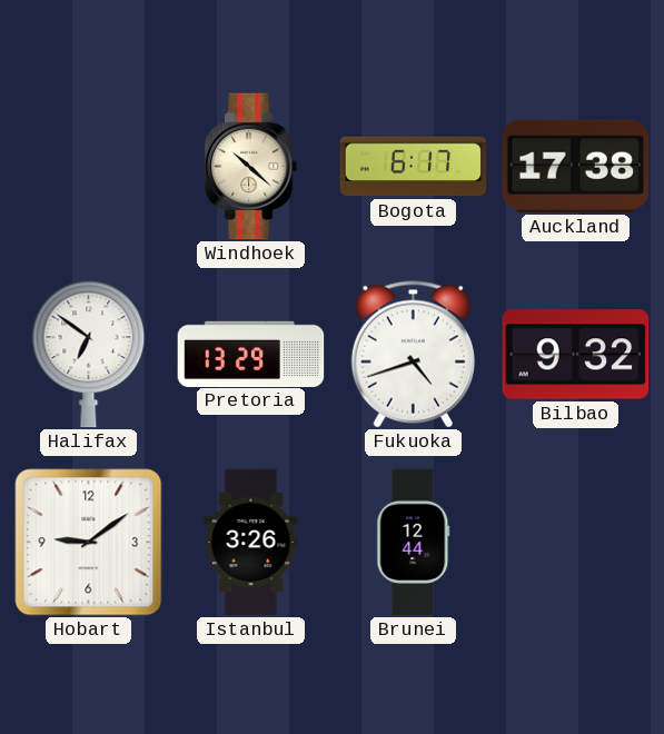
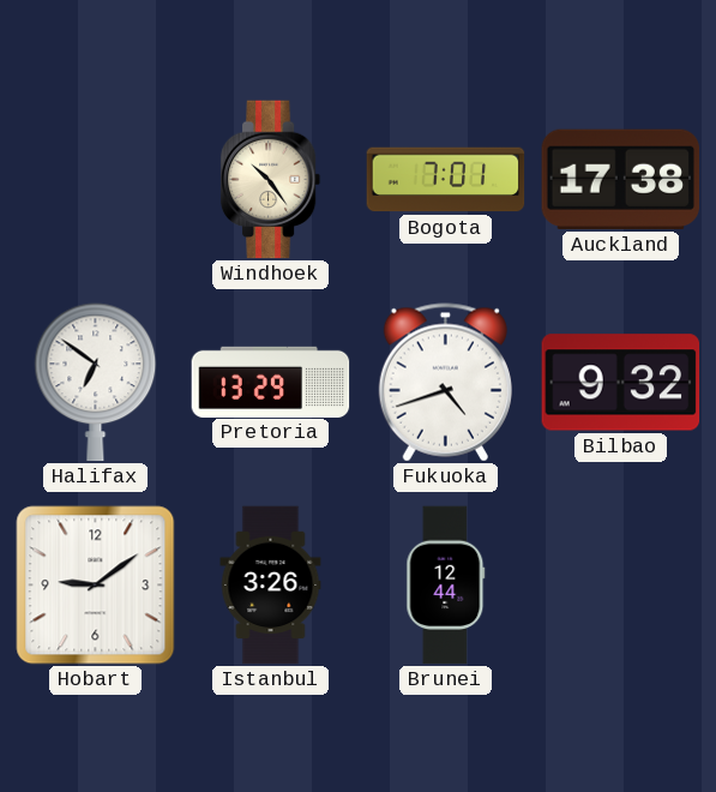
Windhoek: 10:22 -> 10:24 (271, 180)
Bogota: 6:17 -> 7:01 (446, 180)
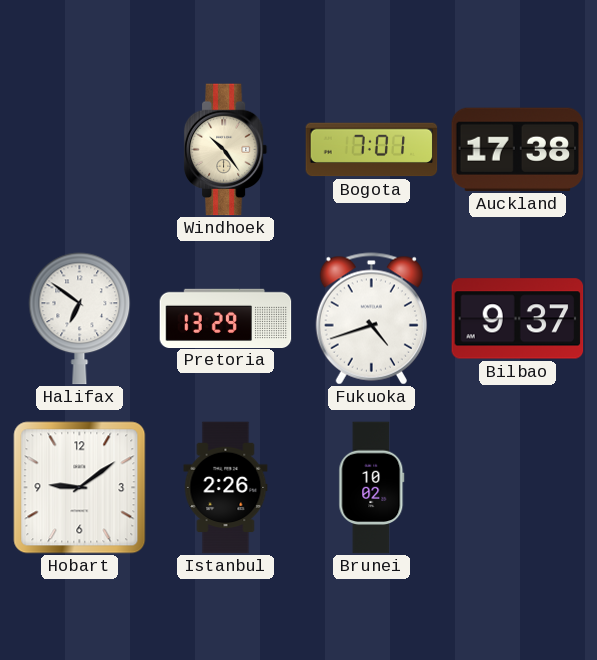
Bilbao: 9:32 -> 9:37 (518, 319)
Istanbul: 3:26 -> 2:26 (226, 488)
Brunei: 12:44 -> 10:02 (372, 488)
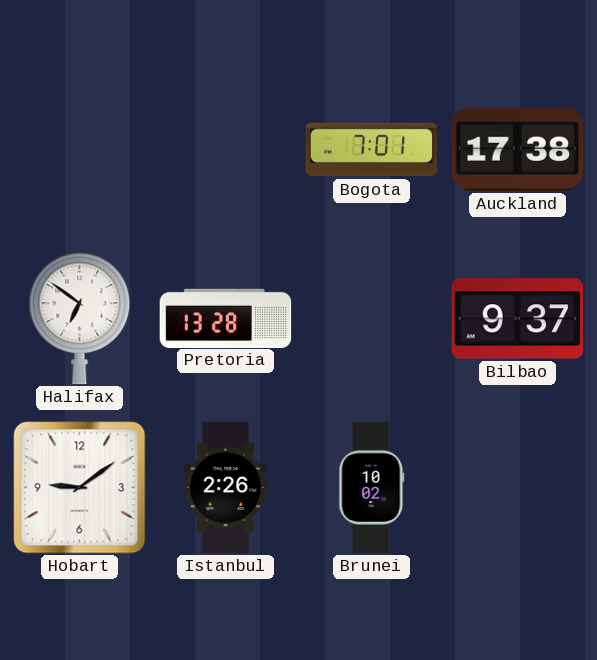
Windhoek: 10:24 -> none (226, 150)
Pretoria: 13:29 -> 13:28 (226, 318)
Fukuoka: 4:42 -> none (371, 319)
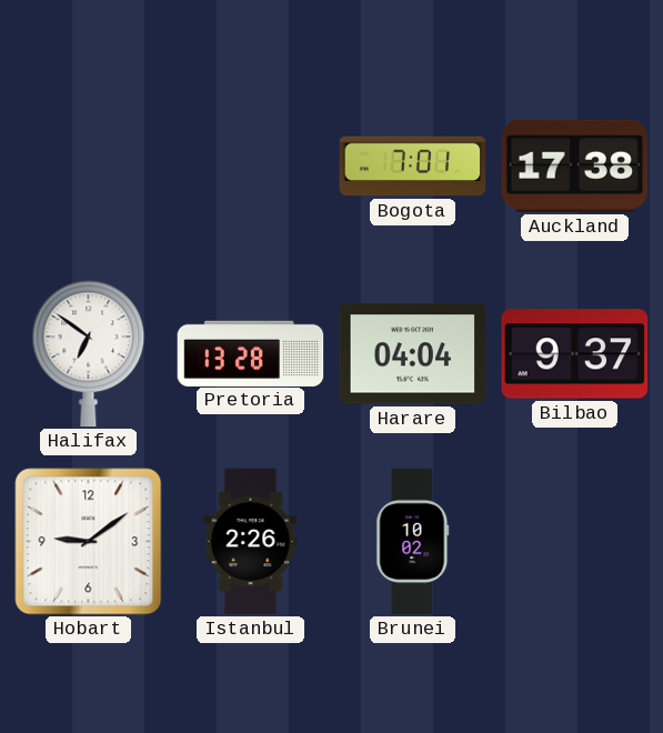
Harare: none -> 04:04 (413, 354)
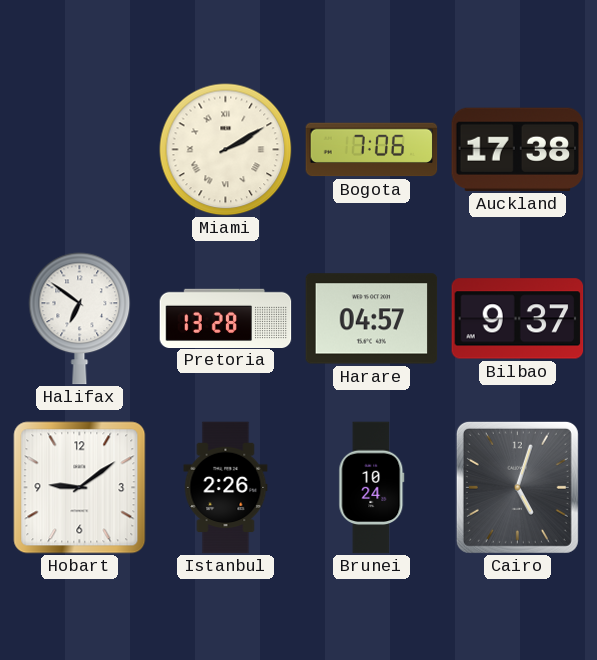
Miami: none -> 2:10 (226, 150)
Bogota: 7:01 -> 7:06 (372, 150)
Harare: 04:04 -> 04:57 (372, 319)
Brunei: 10:02 -> 10:24 (372, 488)
Cairo: none -> 5:03 (517, 487)
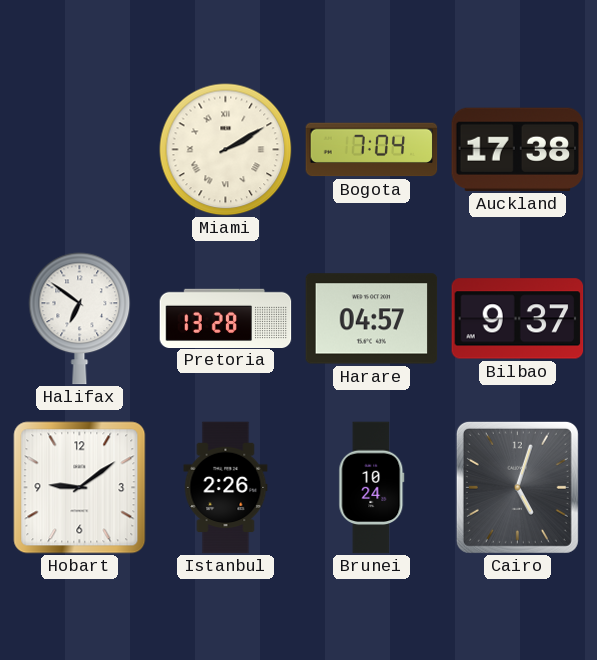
Bogota: 7:06 -> 7:04 (372, 150)
